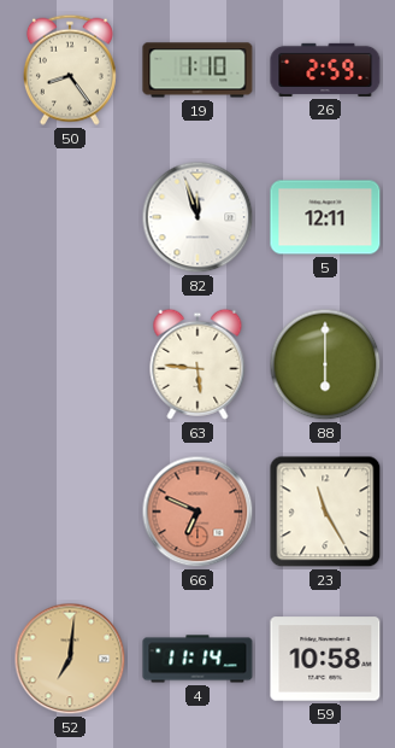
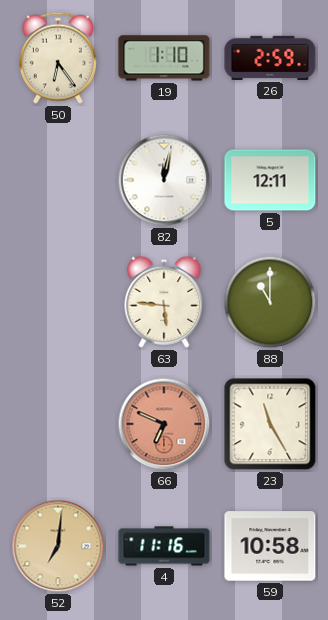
50: 8:24 -> 6:24 (58, 58)
82: 11:57 -> 12:02 (164, 180)
88: 6:00 -> 11:00 (270, 302)
4: 11:14 -> 11:16 (164, 546)
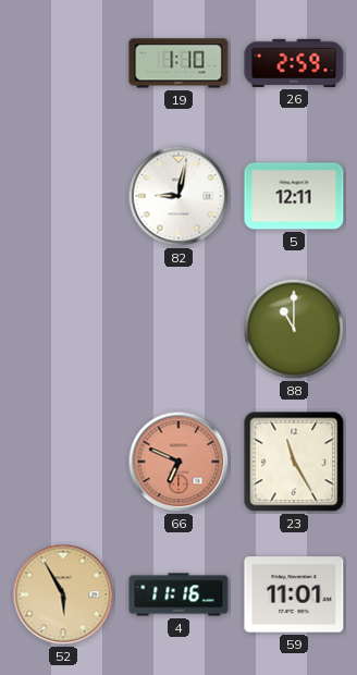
50: 6:24 -> none (58, 58)
82: 12:02 -> 9:02 (178, 196)
63: 5:46 -> none (164, 302)
52: 7:01 -> 5:55 (63, 594)
59: 10:58 -> 11:01 (294, 594)
